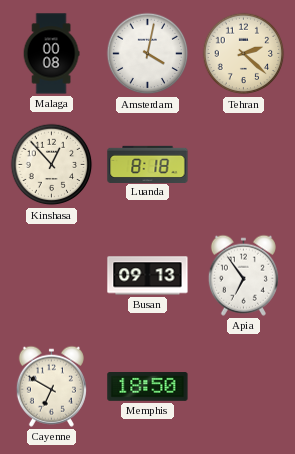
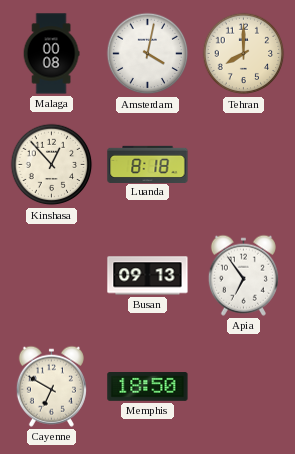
Tehran: 2:22 -> 8:00 (244, 54)
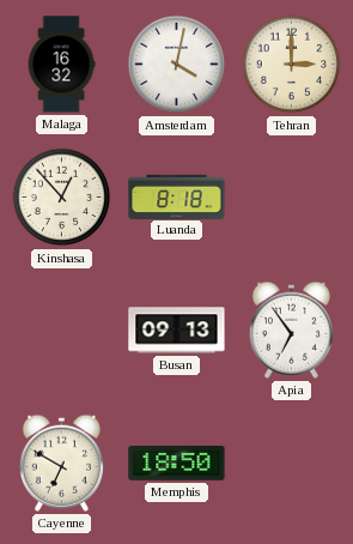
Malaga: 00:08 -> 16:32 (61, 65)
Tehran: 8:00 -> 3:00 (292, 65)
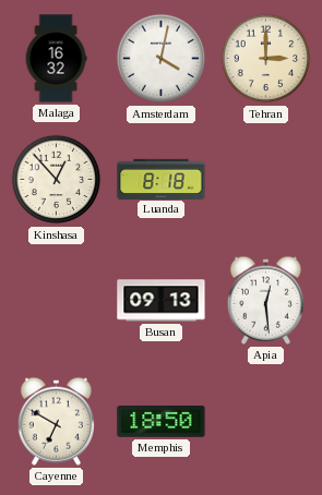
Apia: 6:54 -> 12:29 (265, 300)
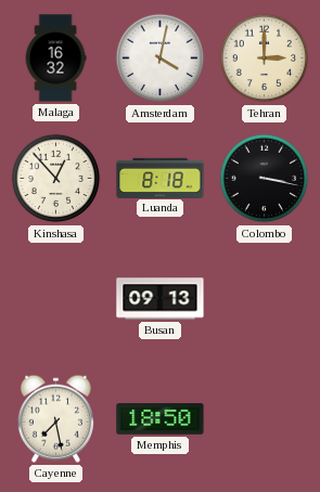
Colombo: none -> 3:17 (265, 179)
Apia: 12:29 -> none (265, 300)
Cayenne: 6:50 -> 7:28 (55, 418)
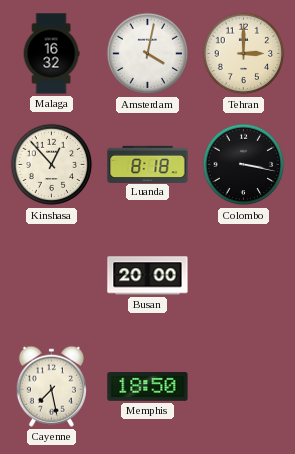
Busan: 09:13 -> 20:00 (148, 276)
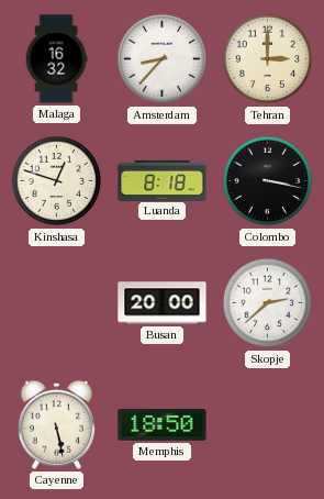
Amsterdam: 4:02 -> 8:37 (163, 59)
Kinshasa: 12:53 -> 12:48 (57, 181)
Skopje: none -> 2:38 (268, 303)
Cayenne: 7:28 -> 5:28 (56, 424)
